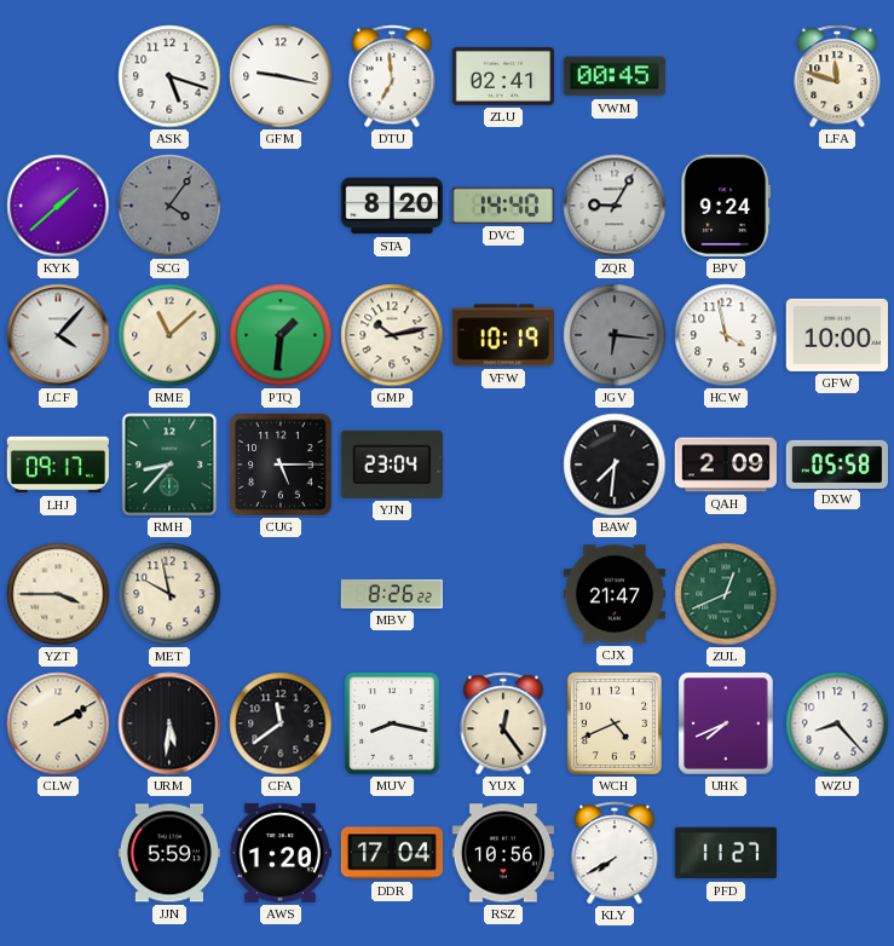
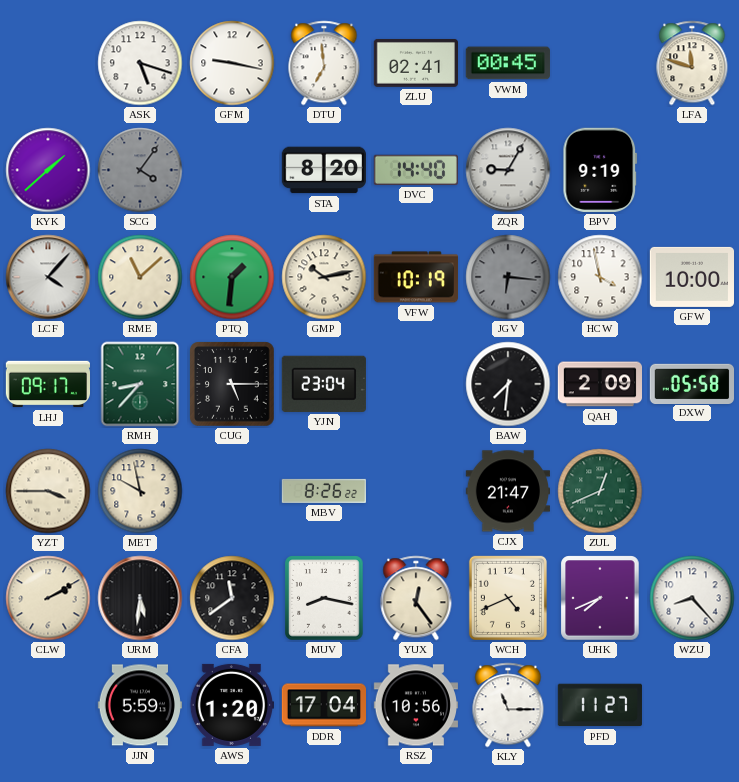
BPV: 9:24 -> 9:19 (600, 170)
KLY: 7:40 -> 11:15 (508, 705)
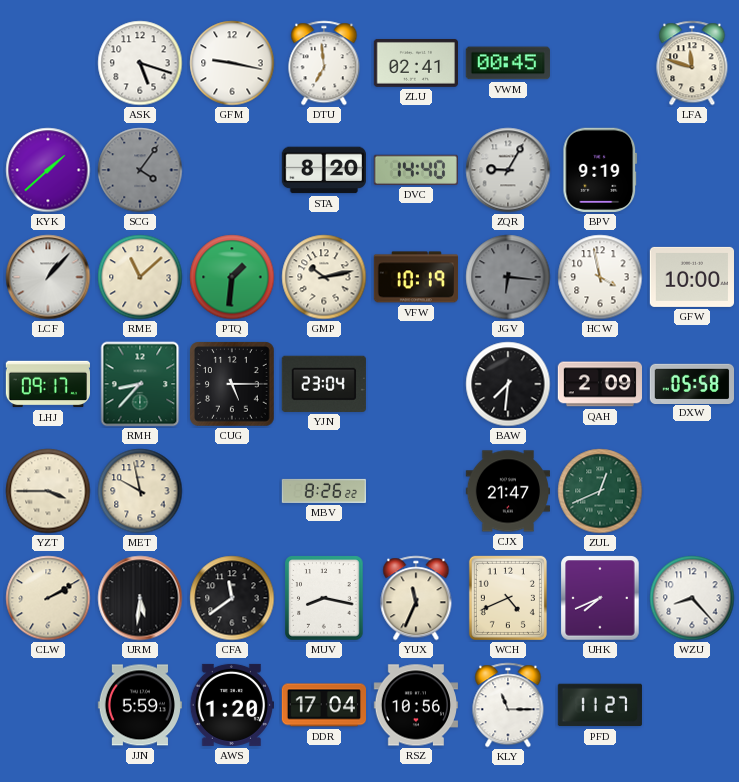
LCF: 4:07 -> 1:07 (48, 277)
YUX: 12:24 -> 11:34 (416, 598)
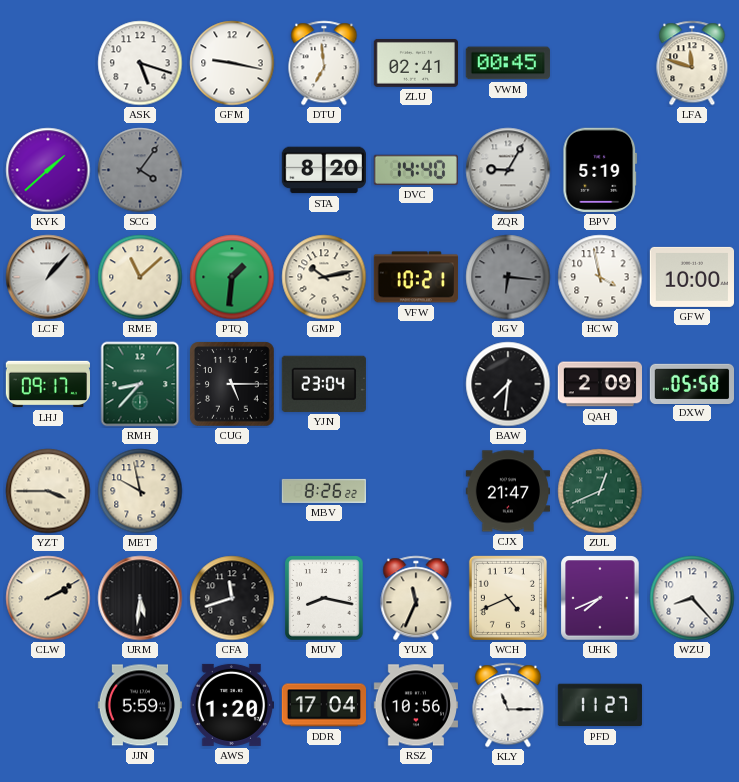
BPV: 9:19 -> 5:19 (600, 170)
VFW: 10:19 -> 10:21 (416, 277)
CFA: 11:39 -> 11:42 (232, 598)
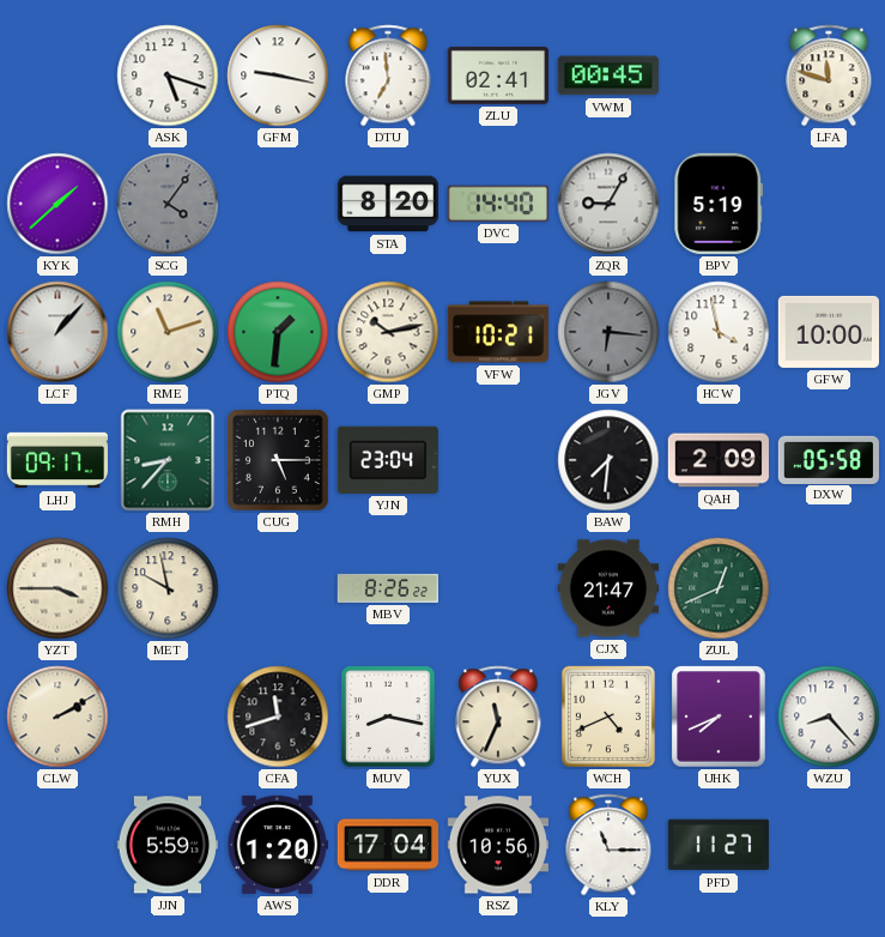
RME: 11:08 -> 11:12 (168, 332)
URM: 5:31 -> none (140, 598)
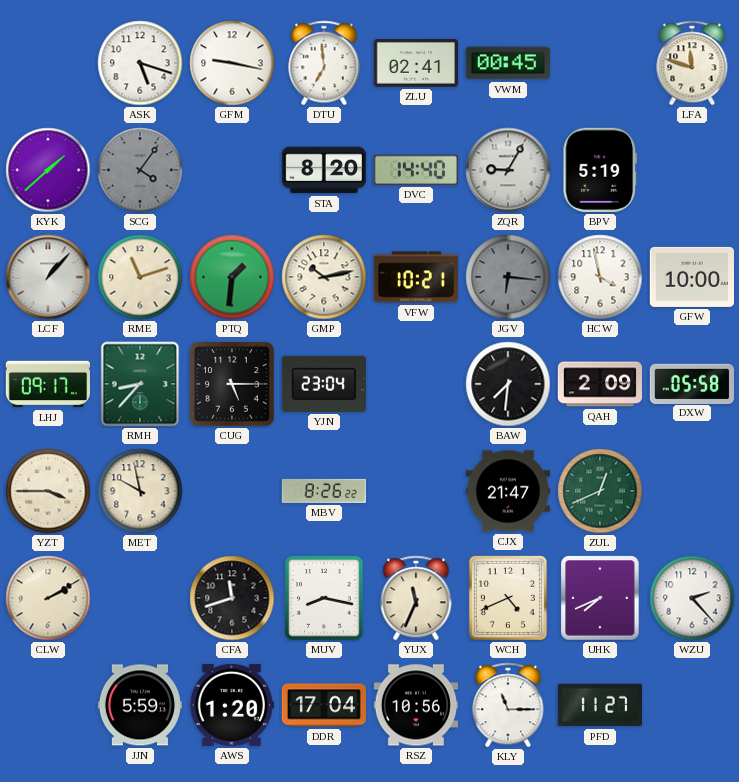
WZU: 8:23 -> 2:23 (692, 598)
